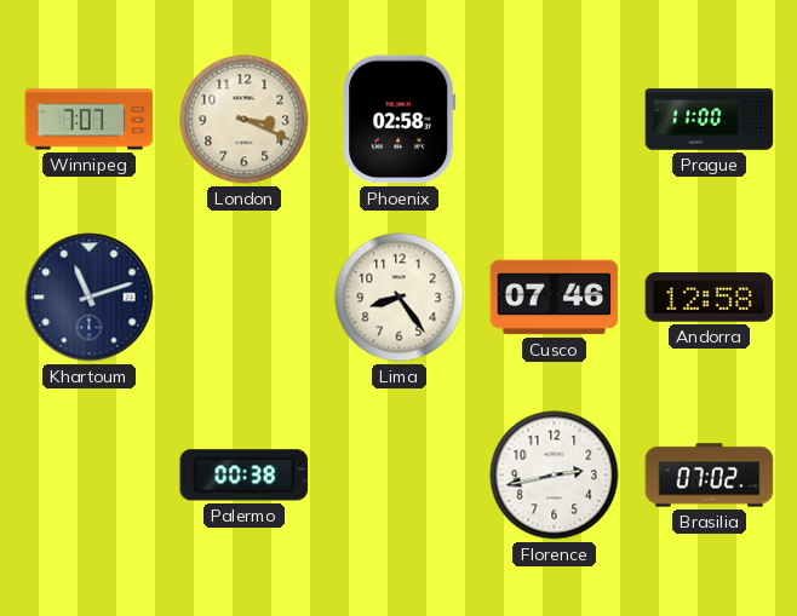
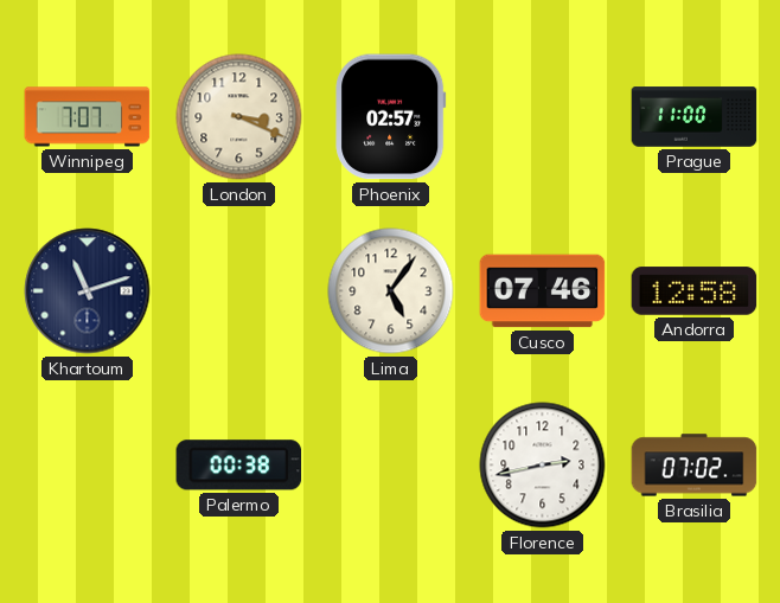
Phoenix: 02:58 -> 02:57 (391, 117)
Lima: 8:24 -> 5:06 (391, 291)
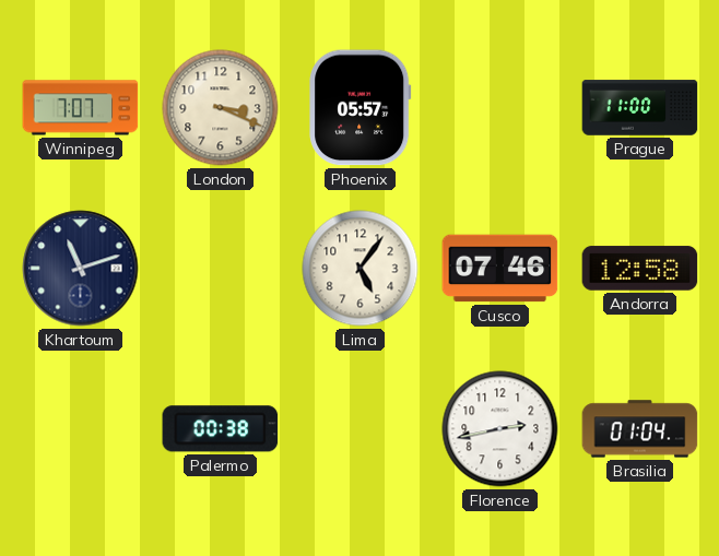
Phoenix: 02:57 -> 05:57 (361, 108)
Brasilia: 07:02 -> 01:04 (640, 429)
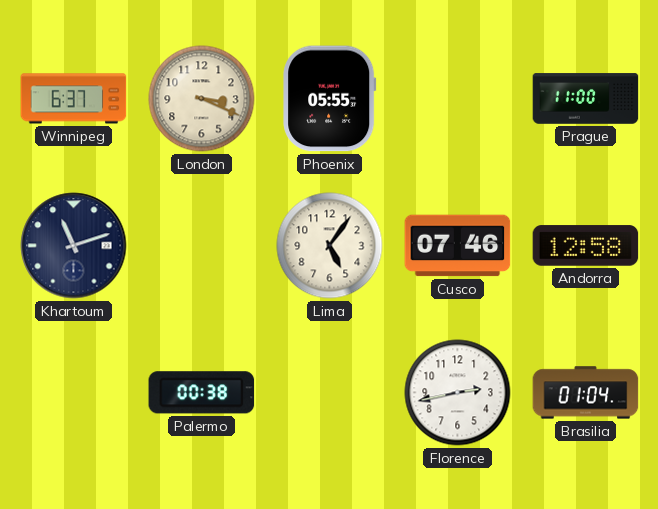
Winnipeg: 7:07 -> 6:37 (74, 99)
Phoenix: 05:57 -> 05:55 (330, 99)
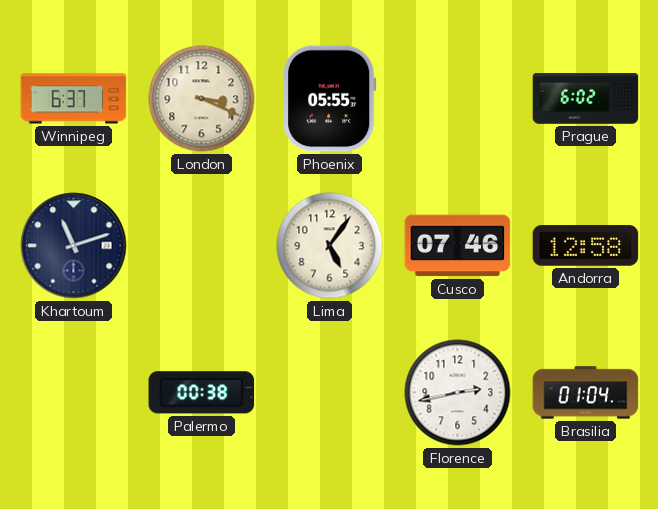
Prague: 11:00 -> 6:02 (586, 99)
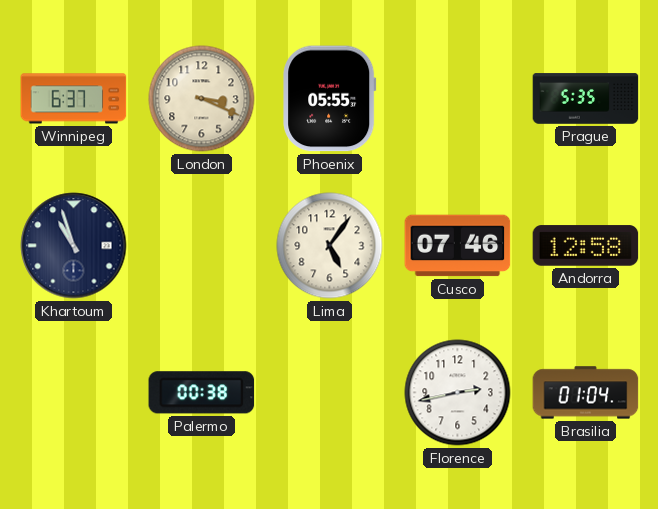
Prague: 6:02 -> 5:35 (586, 99)
Khartoum: 11:12 -> 10:57 (74, 246)
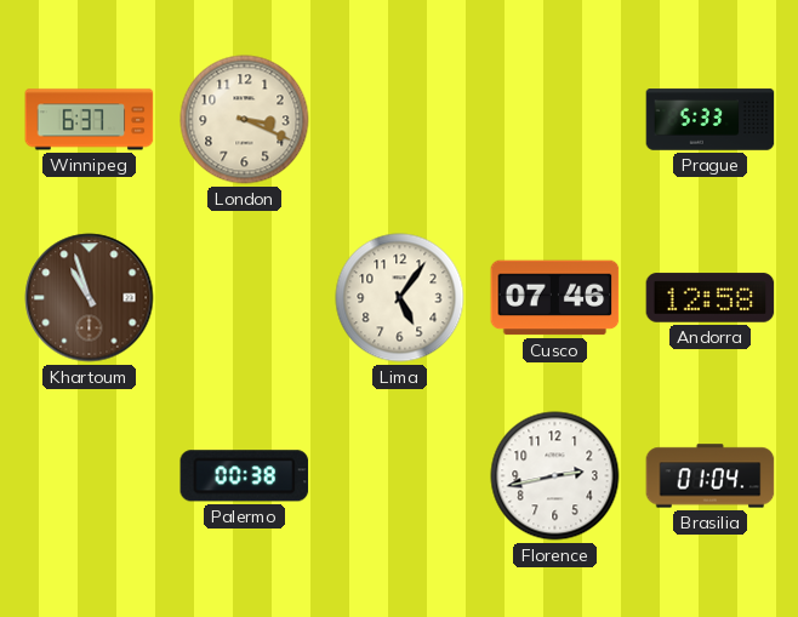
Phoenix: 05:55 -> none (330, 99)
Prague: 5:35 -> 5:33 (711, 120)
Khartoum dial: navy -> brown (90, 298)
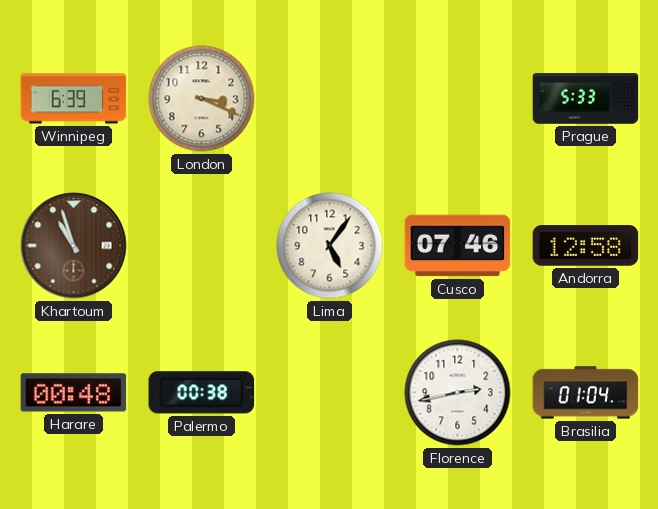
Winnipeg: 6:37 -> 6:39 (74, 99)
Harare: none -> 00:48 (74, 393)
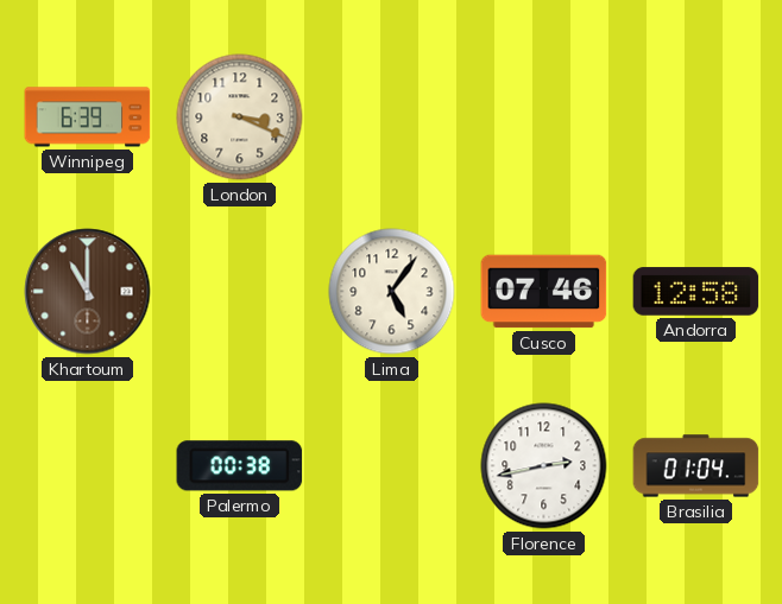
Prague: 5:33 -> none (586, 99)
Khartoum: 10:57 -> 11:00 (88, 292)
Harare: 00:48 -> none (74, 393)
